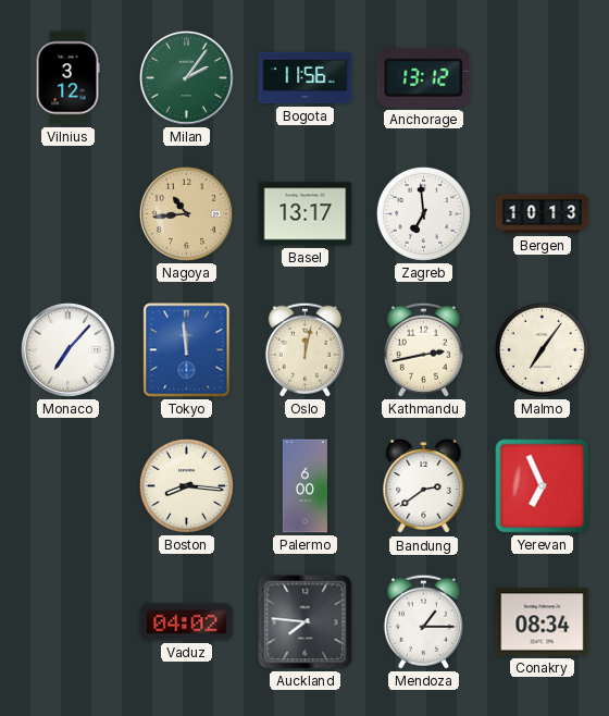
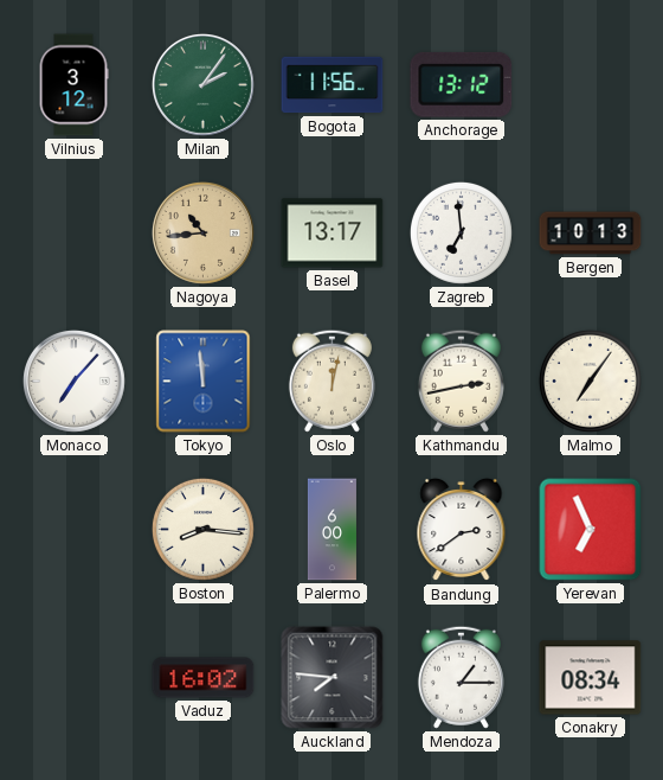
Vaduz: 04:02 -> 16:02 (204, 678)
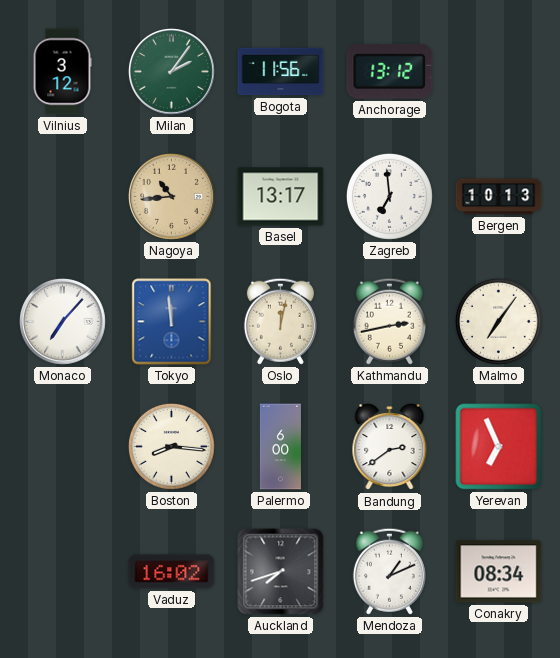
Auckland: 7:46 -> 7:42 (281, 572)
Mendoza: 1:15 -> 1:11 (389, 571)
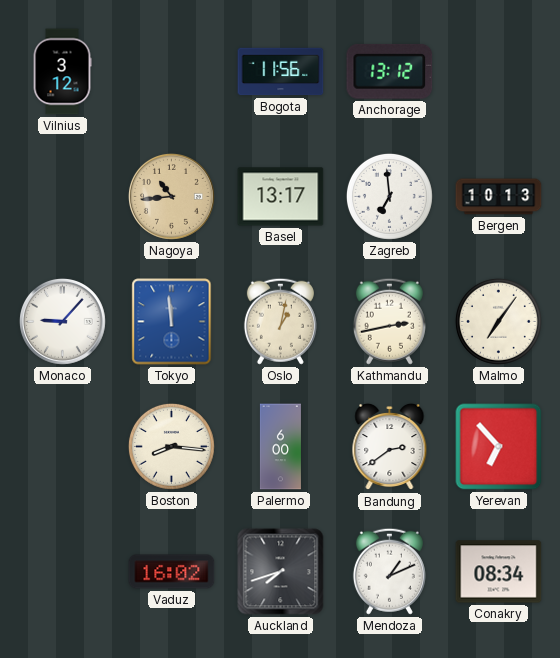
Milan: 2:06 -> none (171, 71)
Monaco: 7:07 -> 9:07 (62, 321)
Oslo: 12:02 -> 1:02 (280, 321)
Yerevan: 6:56 -> 6:53 (499, 447)
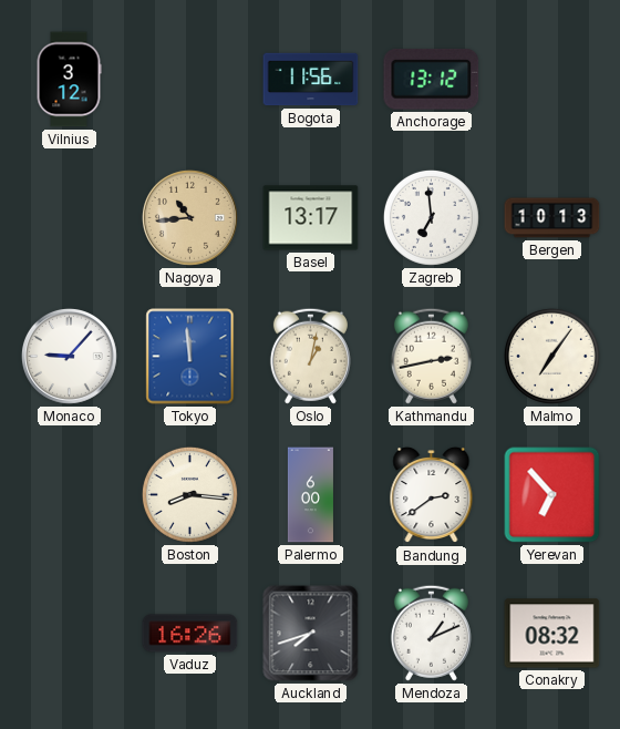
Vaduz: 16:02 -> 16:26 (190, 634)
Conakry: 08:34 -> 08:32 (552, 634)
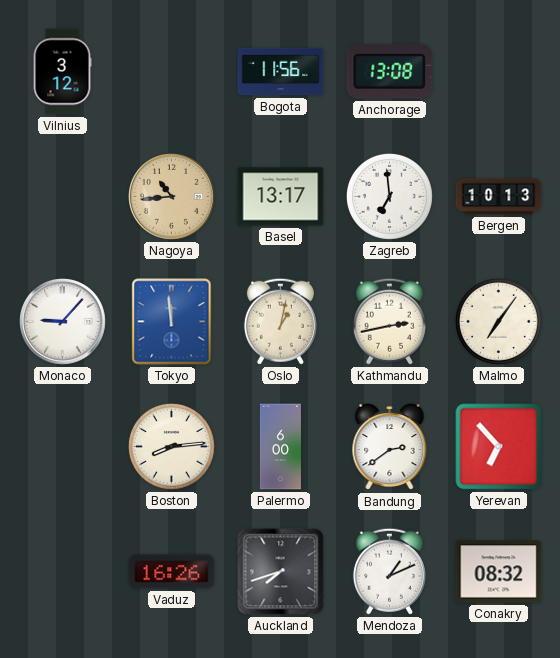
Anchorage: 13:12 -> 13:08 (390, 71)
Boston: 8:16 -> 8:14 (171, 446)
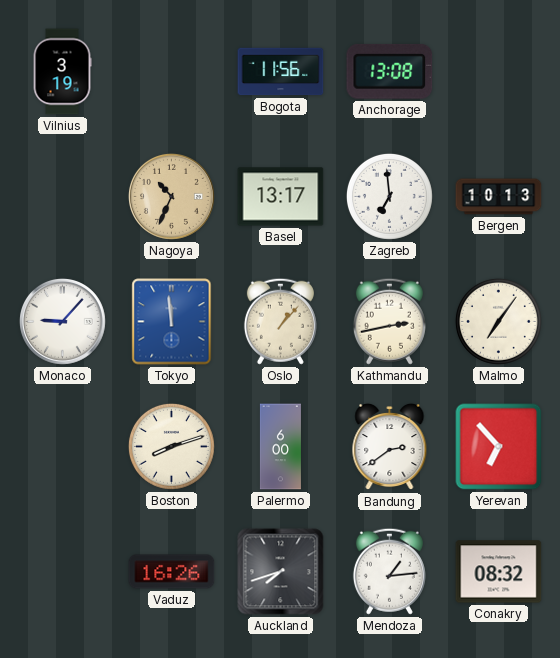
Vilnius: 3:12 -> 3:19 (62, 72)
Nagoya: 10:44 -> 10:34 (171, 196)
Oslo: 1:02 -> 1:07 (280, 321)
Boston: 8:14 -> 8:12 (171, 446)
Mendoza: 1:11 -> 1:14 (389, 571)
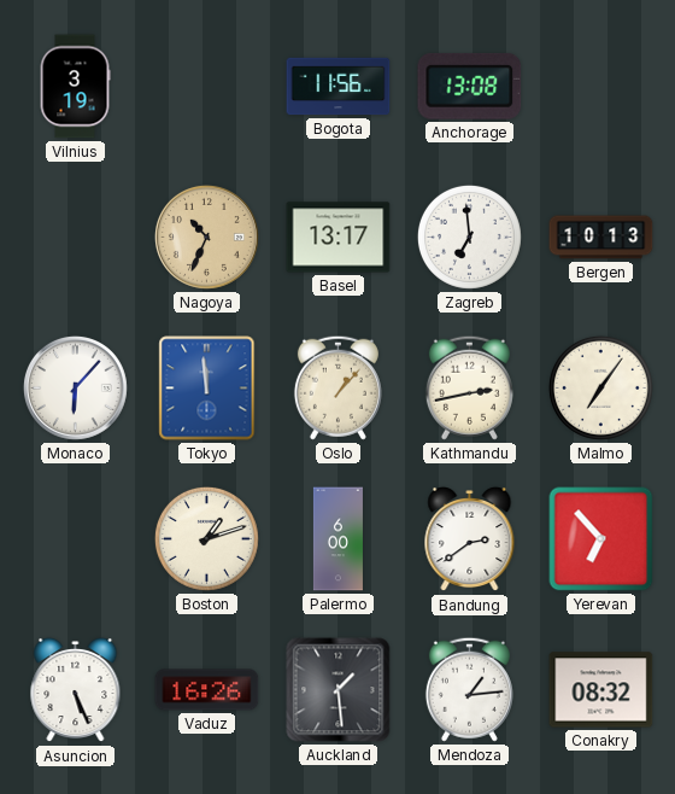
Monaco: 9:07 -> 6:07 (75, 387)
Boston: 8:12 -> 1:12 (206, 538)
Asuncion: none -> 5:26 (76, 690)
Auckland: 7:42 -> 1:29 (339, 690)
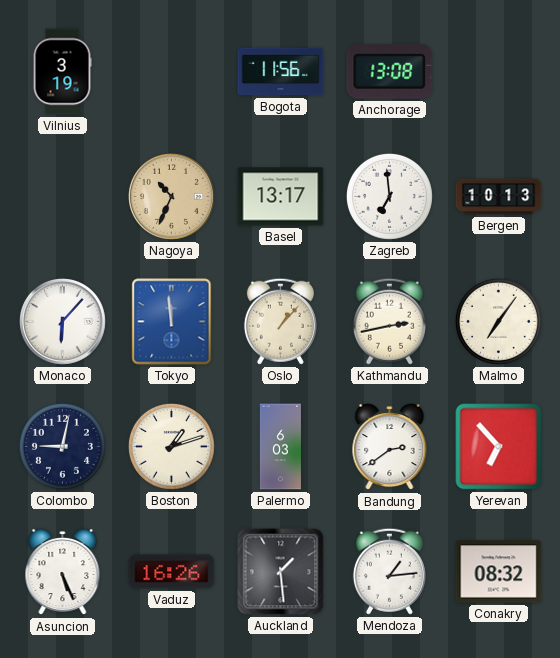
Colombo: none -> 9:02 (62, 446)
Palermo: 6:00 -> 6:03 (280, 447)
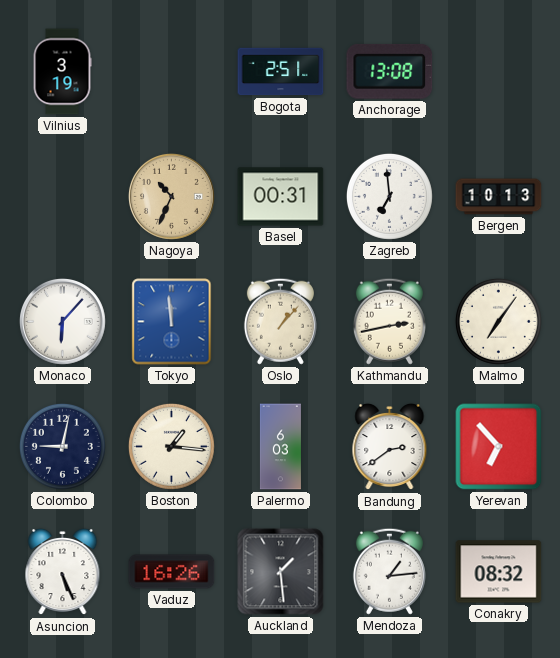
Bogota: 11:56 -> 2:51 (281, 72)
Basel: 13:17 -> 00:31 (281, 197)
Boston: 1:12 -> 1:16 (171, 446)
